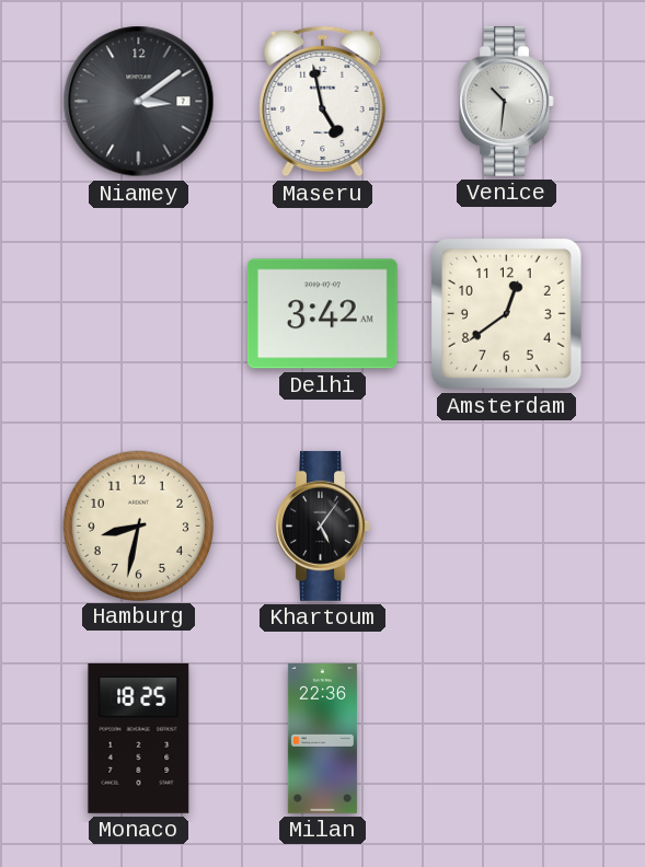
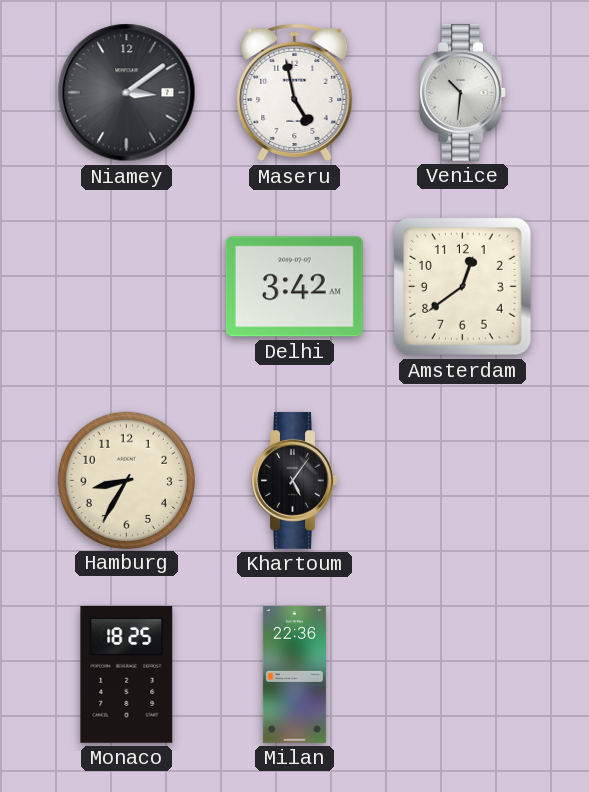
Hamburg: 8:32 -> 8:35 (126, 480)
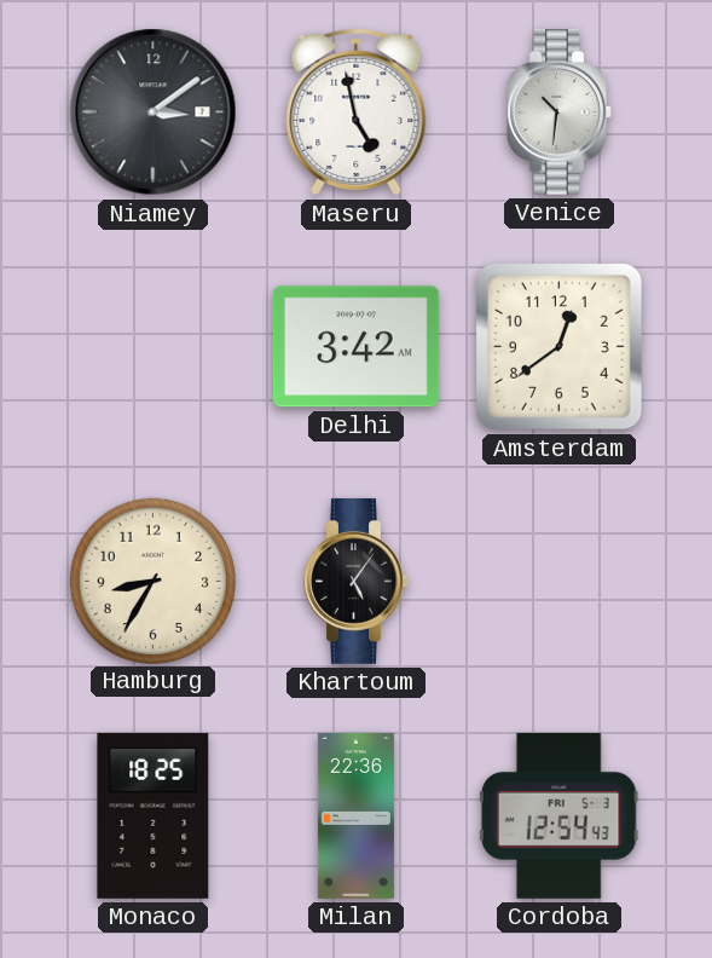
Cordoba: none -> 12:54 (558, 815)
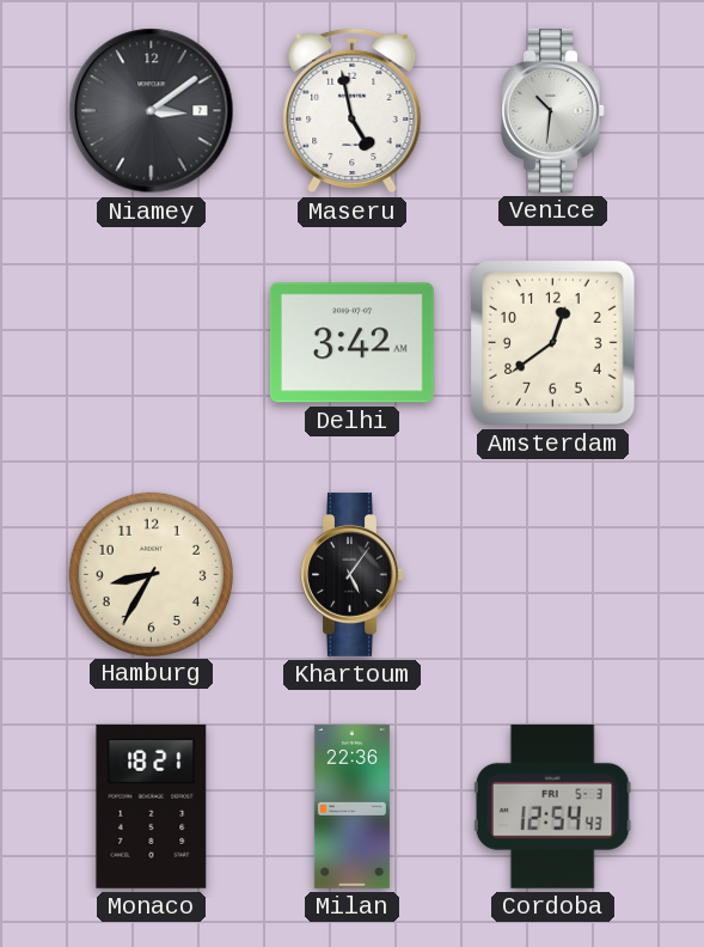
Monaco: 18:25 -> 18:21 (152, 806)
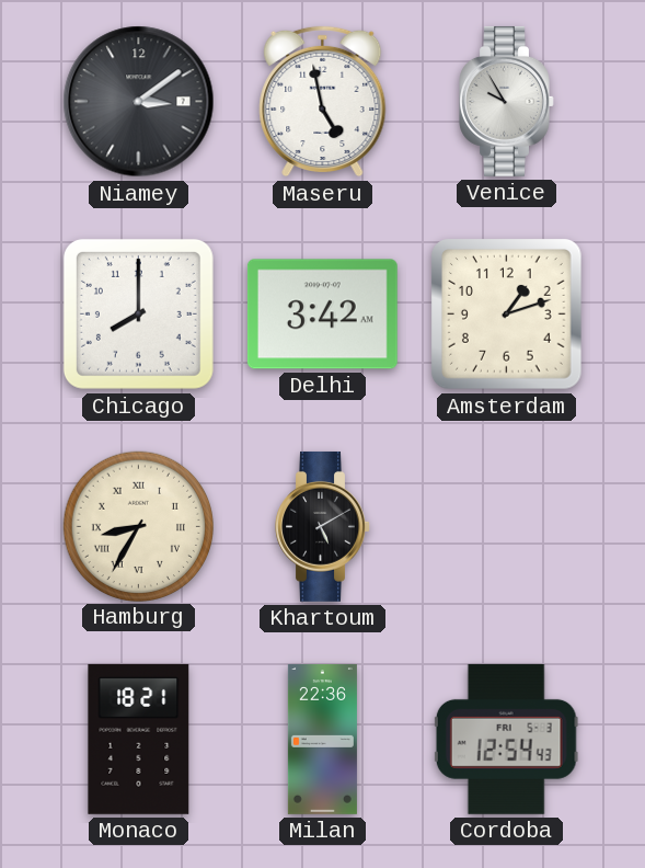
Venice: 10:31 -> 9:55 (507, 101)
Chicago: none -> 8:00 (138, 313)
Amsterdam: 12:39 -> 1:12 (507, 315)
Hamburg numerals: Arabic -> Roman (138, 526)
Khartoum: 5:06 -> 5:10 (323, 526)
